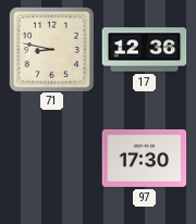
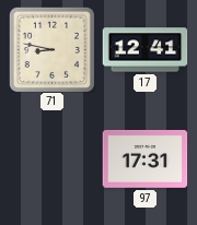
17: 12:36 -> 12:41 (144, 50)
97: 17:30 -> 17:31 (144, 158)
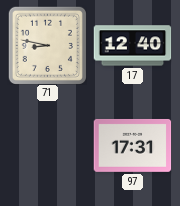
17: 12:41 -> 12:40 (132, 46)
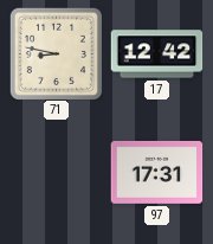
17: 12:40 -> 12:42 (156, 54)
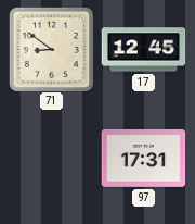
71: 8:47 -> 8:51 (51, 49)
17: 12:42 -> 12:45 (143, 50)
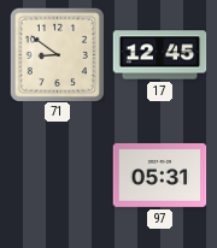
97: 17:31 -> 05:31 (159, 175)
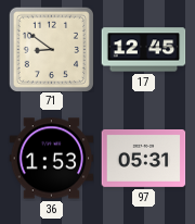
36: none -> 1:53 (51, 159)
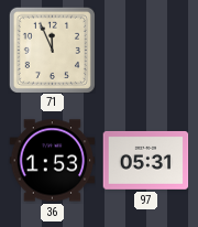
71: 8:51 -> 11:56 (52, 50)
17: 12:45 -> none (143, 50)
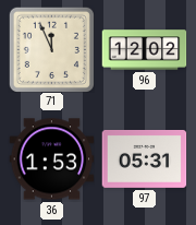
96: none -> 12:02 (144, 50)
